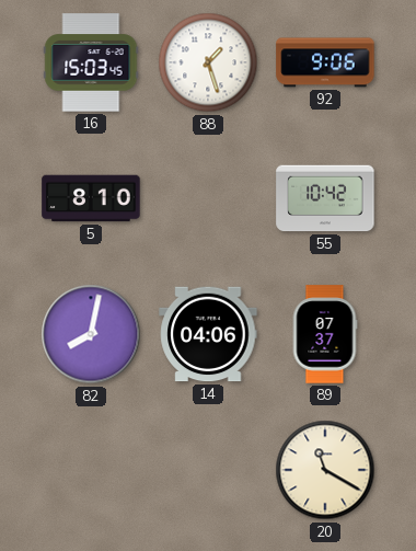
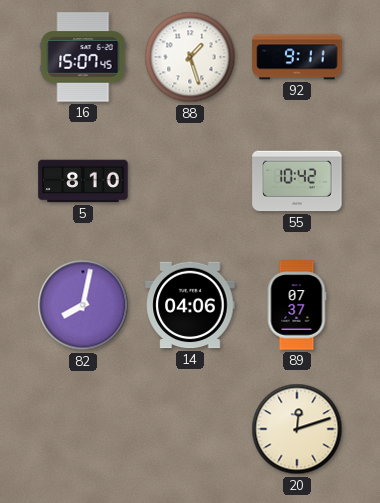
16: 15:03 -> 15:07 (83, 57)
92: 9:06 -> 9:11 (297, 57)
20: 11:20 -> 12:12 (297, 429)
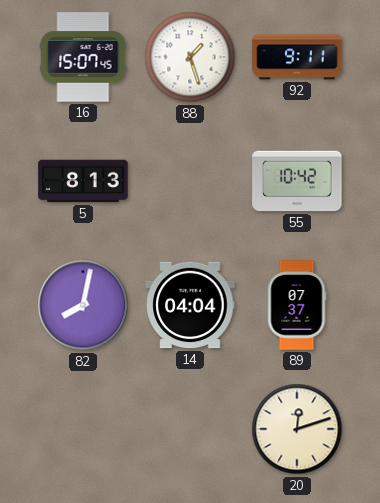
5: 8:10 -> 8:13 (83, 181)
14: 04:06 -> 04:04 (190, 305)
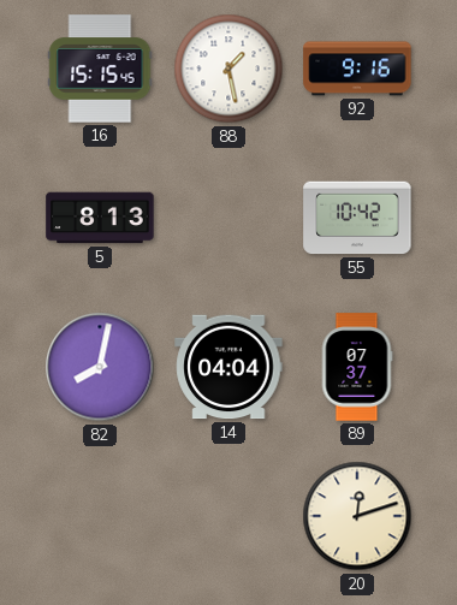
16: 15:07 -> 15:15 (100, 69)
88: 1:27 -> 1:28 (228, 69)
92: 9:11 -> 9:16 (357, 69)
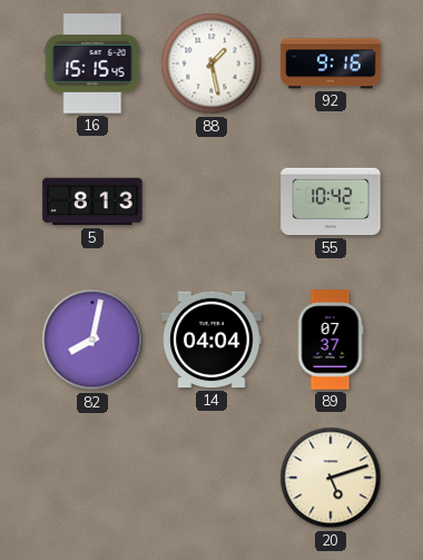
20: 12:12 -> 5:12 (331, 478)
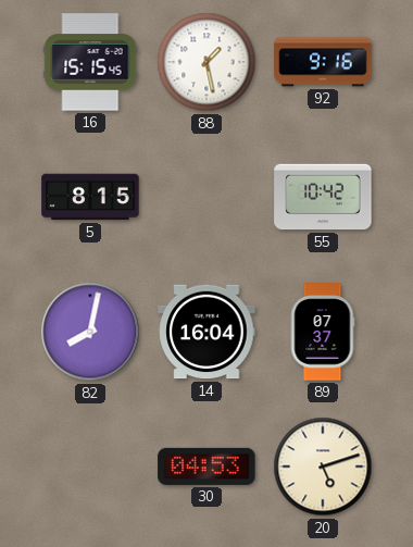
5: 8:13 -> 8:15 (90, 197)
14: 04:04 -> 16:04 (206, 332)
30: none -> 04:53 (206, 467)
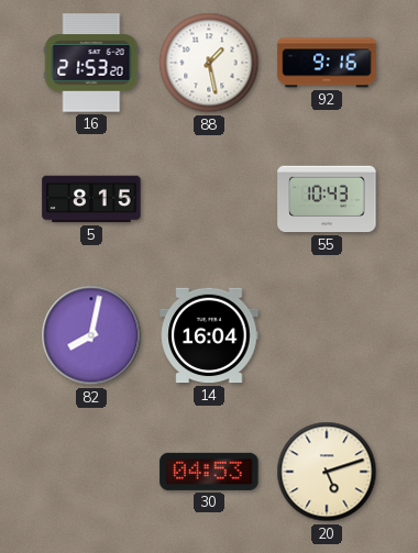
16: 15:15 -> 21:53 (91, 63)
55: 10:42 -> 10:43 (327, 199)
89: 07:37 -> none (323, 332)
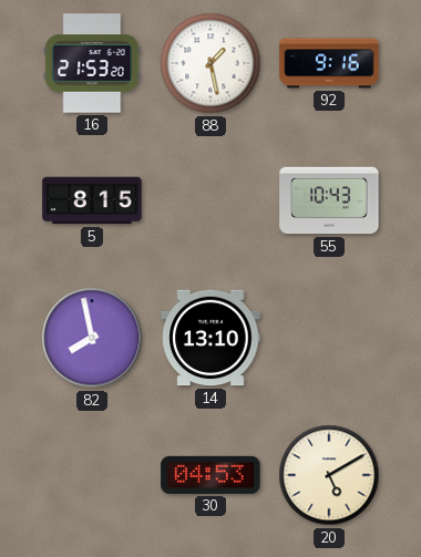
82: 8:02 -> 7:58 (92, 338)
14: 16:04 -> 13:10 (210, 338)
20: 5:12 -> 5:10 (329, 475)
